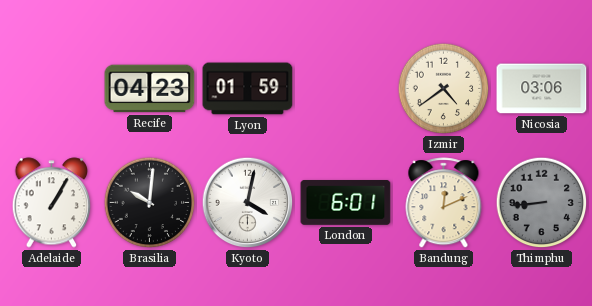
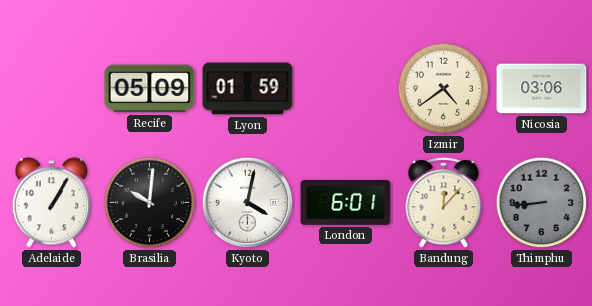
Recife: 04:23 -> 05:09 (150, 89)
Bandung: 12:11 -> 12:07 (444, 203)
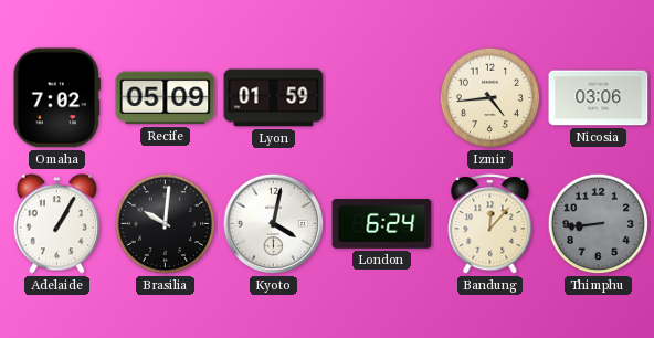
Omaha: none -> 7:02 (56, 98)
Izmir: 4:39 -> 4:44 (491, 98)
London: 6:01 -> 6:24 (382, 224)
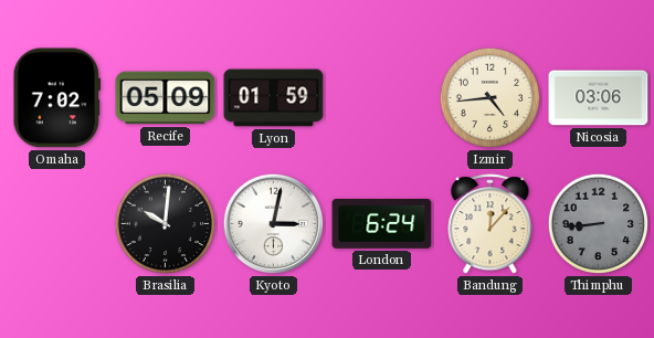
Adelaide: 1:05 -> none (57, 224)
Kyoto: 4:02 -> 3:02 (274, 224)
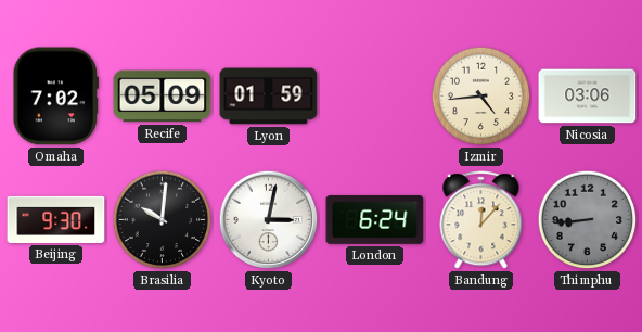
Beijing: none -> 9:30 (56, 219)
